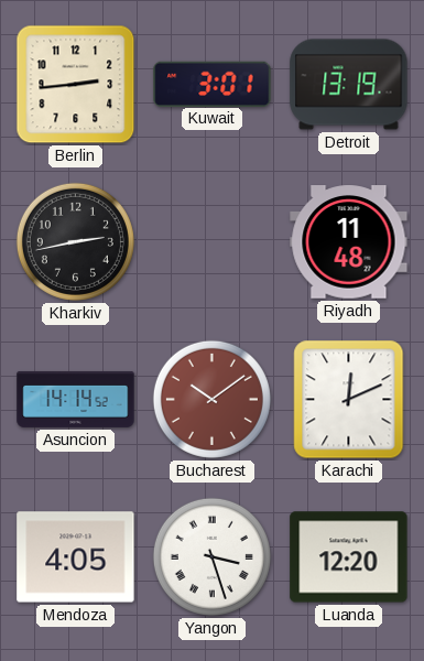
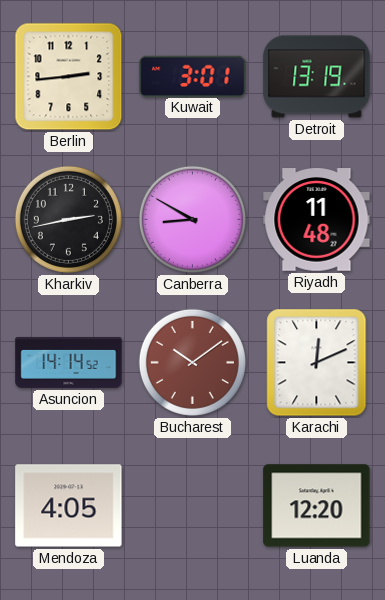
Canberra: none -> 8:50 (192, 219)
Yangon: 3:27 -> none (211, 556)
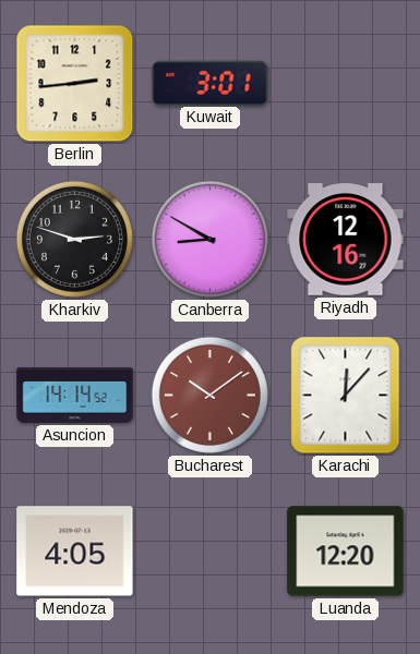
Detroit: 13:19 -> none (317, 77)
Kharkiv: 2:43 -> 2:48 (74, 239)
Riyadh: 11:48 -> 12:16 (346, 240)
Karachi: 12:11 -> 12:07 (346, 396)
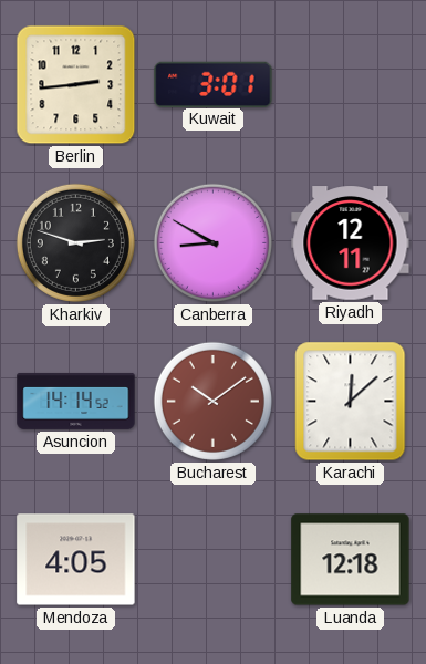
Riyadh: 12:16 -> 12:11 (351, 243)
Karachi: 12:07 -> 12:08 (351, 402)
Luanda: 12:20 -> 12:18 (351, 560)
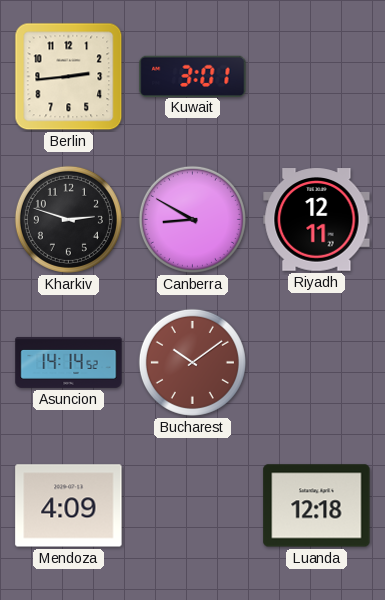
Karachi: 12:08 -> none (351, 402)
Mendoza: 4:05 -> 4:09 (69, 506)
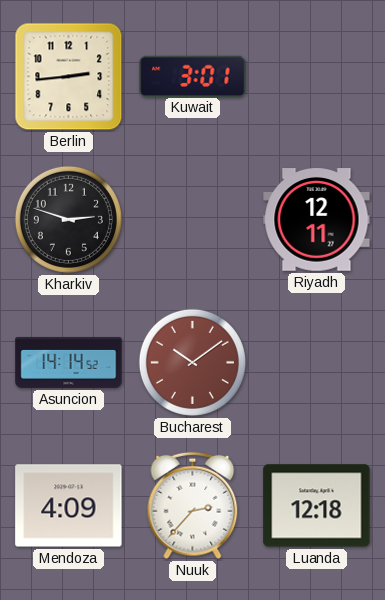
Canberra: 8:50 -> none (192, 219)
Nuuk: none -> 2:37 (193, 506)
